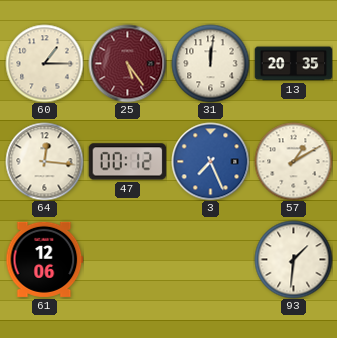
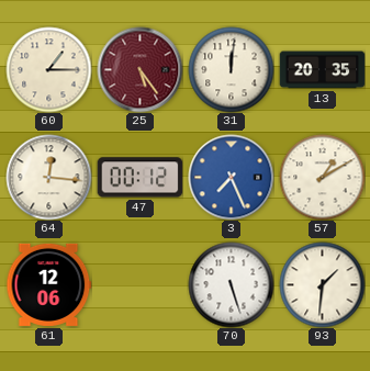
70: none -> 5:27 (231, 284)
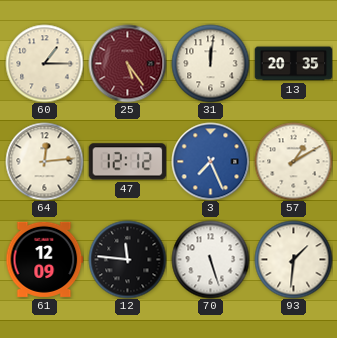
64: 12:16 -> 12:14 (44, 161)
47: 00:12 -> 12:12 (127, 162)
61: 12:06 -> 12:09 (44, 259)
12: none -> 11:46 (127, 259)
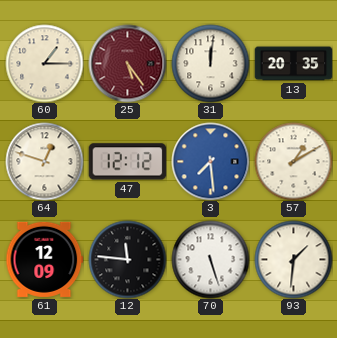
64: 12:14 -> 12:48 (44, 161)
3: 7:26 -> 7:29 (210, 161)
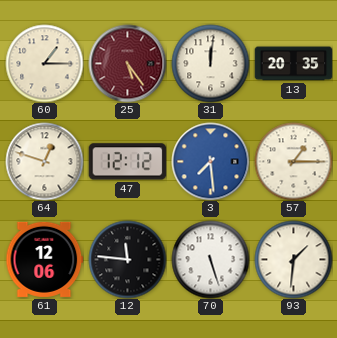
57: 1:10 -> 1:15 (293, 161)
61: 12:09 -> 12:06 (44, 259)
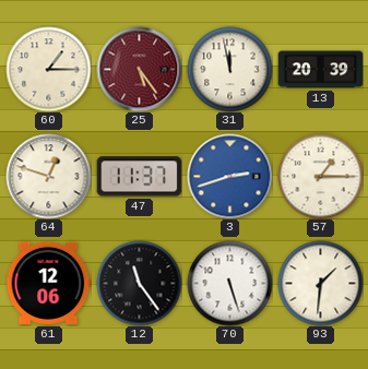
31: 12:01 -> 11:58 (229, 69)
13: 20:35 -> 20:39 (320, 70)
47: 12:12 -> 11:37 (139, 177)
3: 7:29 -> 2:42 (229, 176)
12: 11:46 -> 11:24 (139, 283)
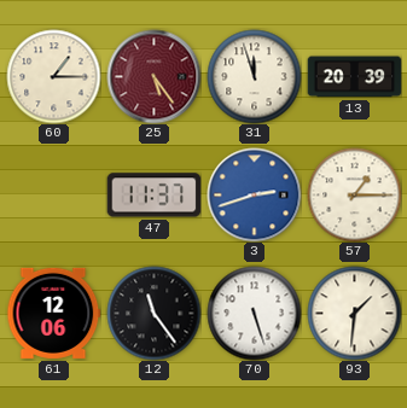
31: 11:58 -> 11:57 (254, 76)
64: 12:48 -> none (48, 176)
